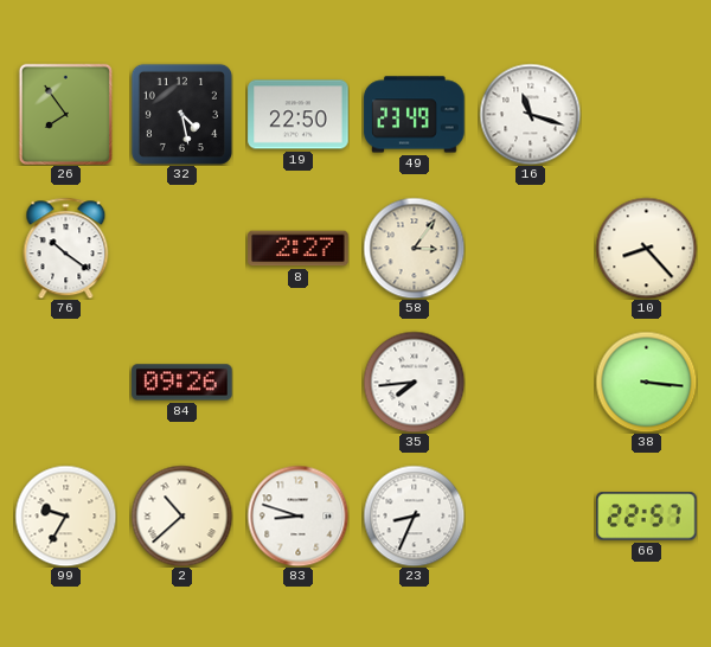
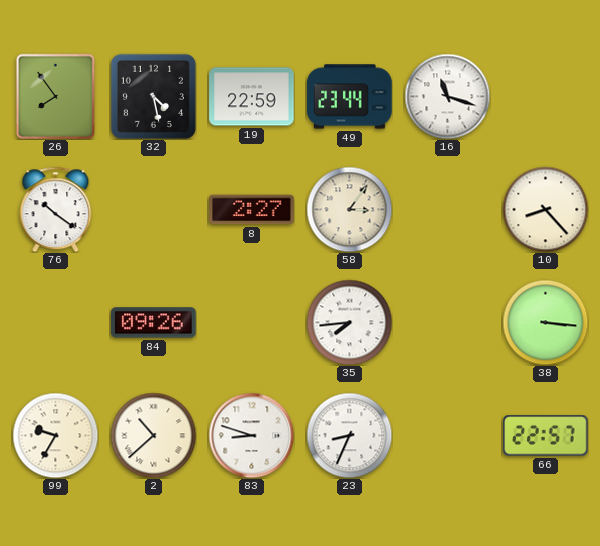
19: 22:50 -> 22:59 (252, 97)
49: 23:49 -> 23:44 (350, 97)
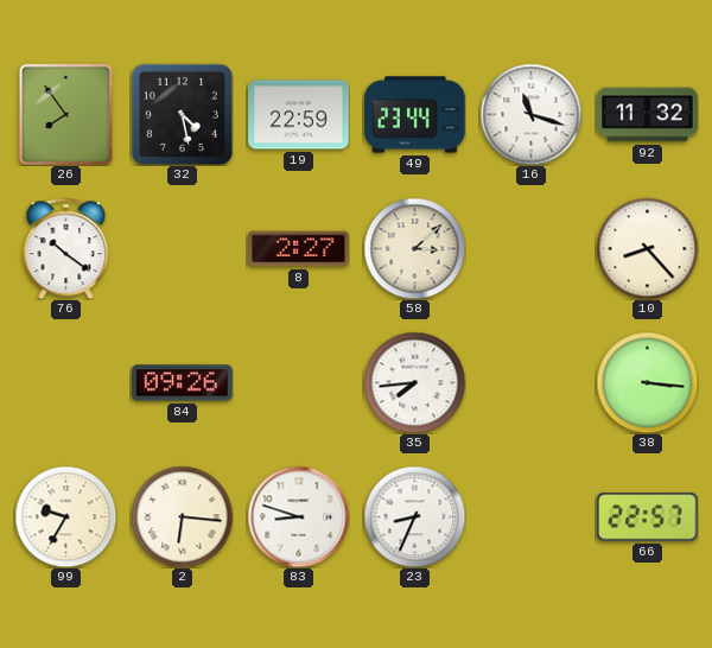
92: none -> 11:32 (648, 115)
58: 3:06 -> 3:08 (414, 248)
2: 10:38 -> 6:16 (182, 516)
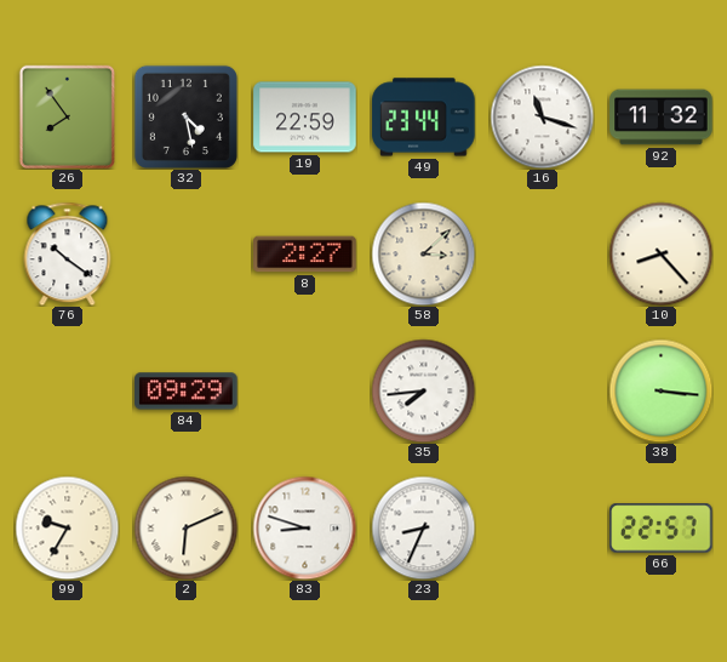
84: 09:26 -> 09:29 (187, 392)
2: 6:16 -> 6:11 (185, 527)
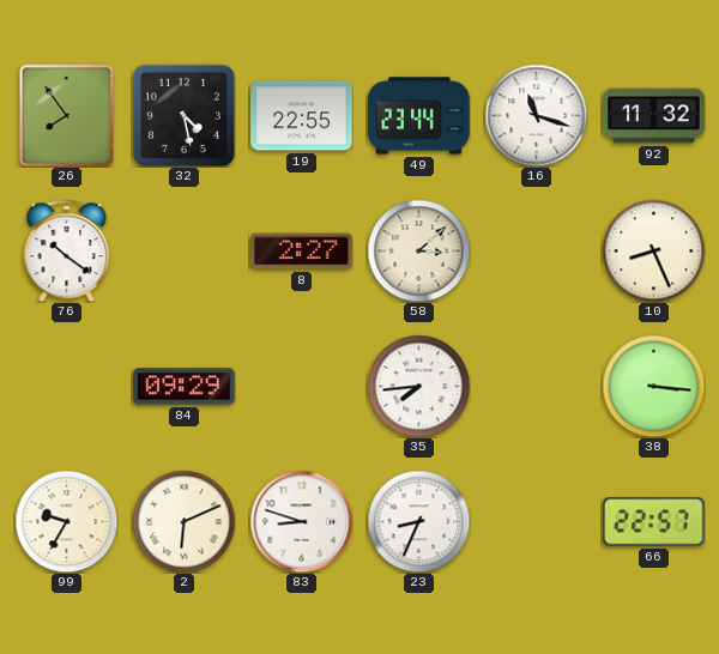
19: 22:59 -> 22:55 (302, 116)
10: 8:23 -> 8:26 (653, 250)
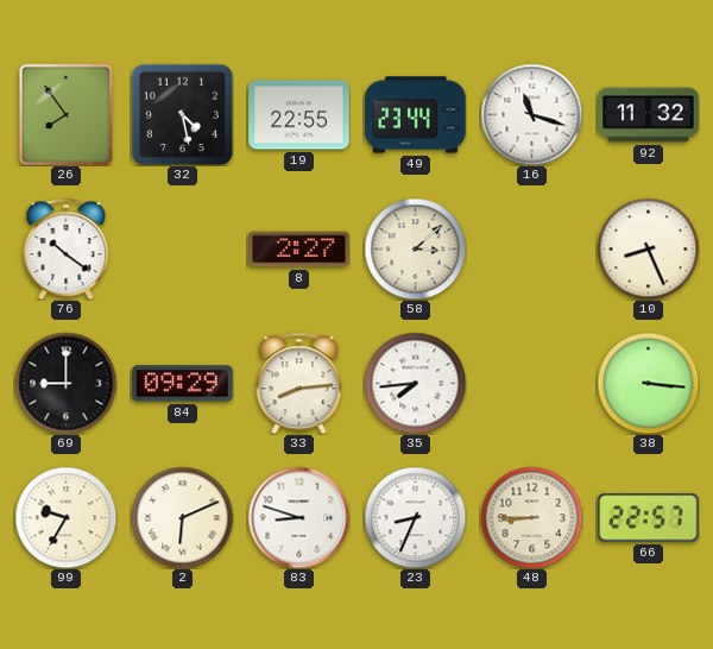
69: none -> 9:00 (65, 383)
33: none -> 8:14 (299, 383)
48: none -> 8:45 (531, 517)
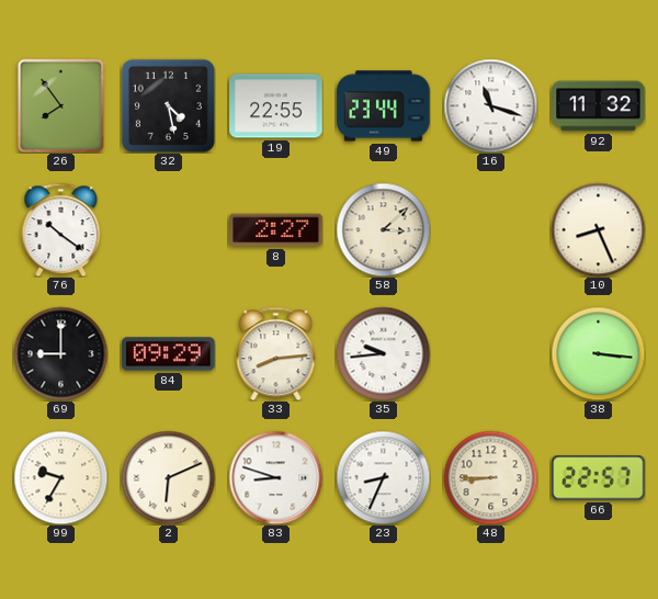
35: 7:44 -> 9:44 (383, 353)
